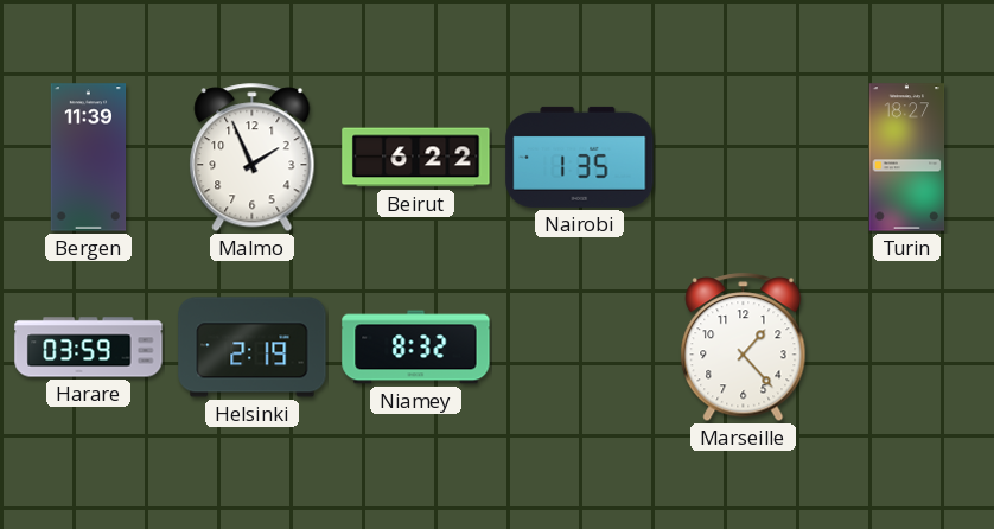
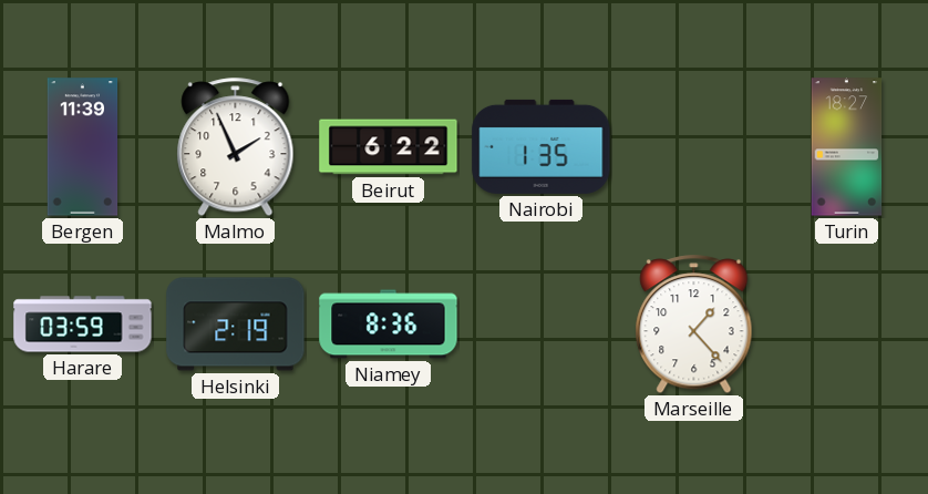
Niamey: 8:32 -> 8:36 (389, 325)
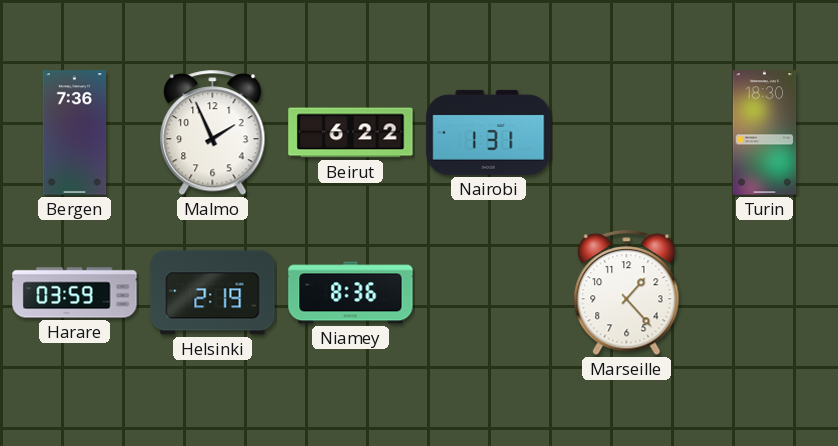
Bergen: 11:39 -> 7:36 (75, 133)
Nairobi: 1:35 -> 1:31 (489, 132)
Turin: 18:27 -> 18:30 (765, 133)
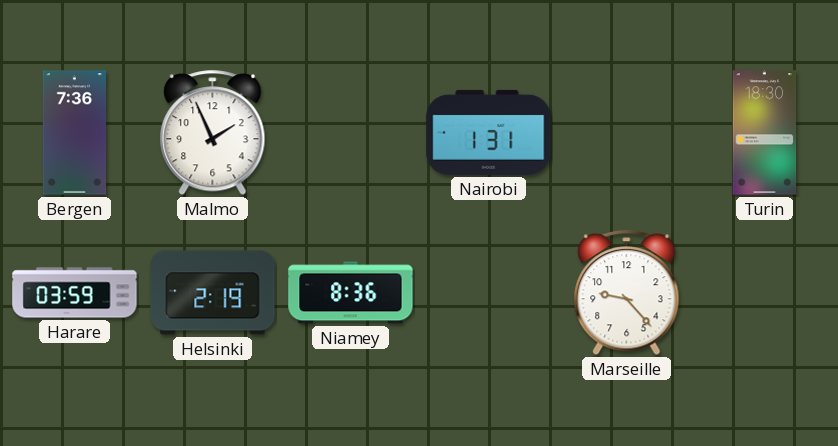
Beirut: 6:22 -> none (351, 133)
Marseille: 1:23 -> 9:23 (627, 293)
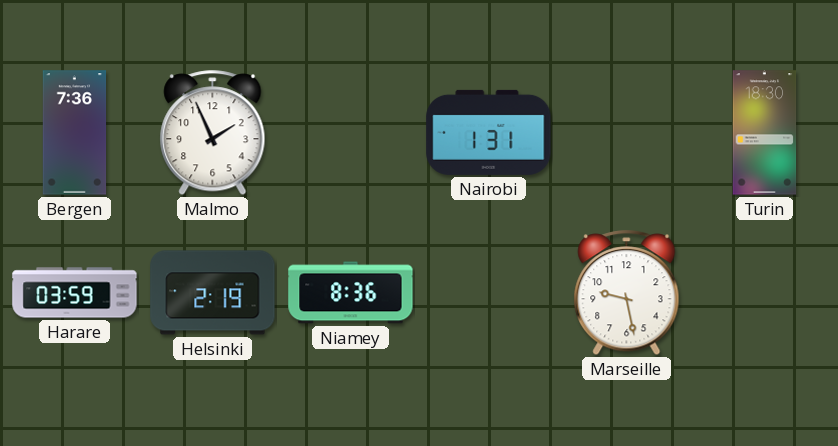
Marseille: 9:23 -> 9:28 (627, 293)
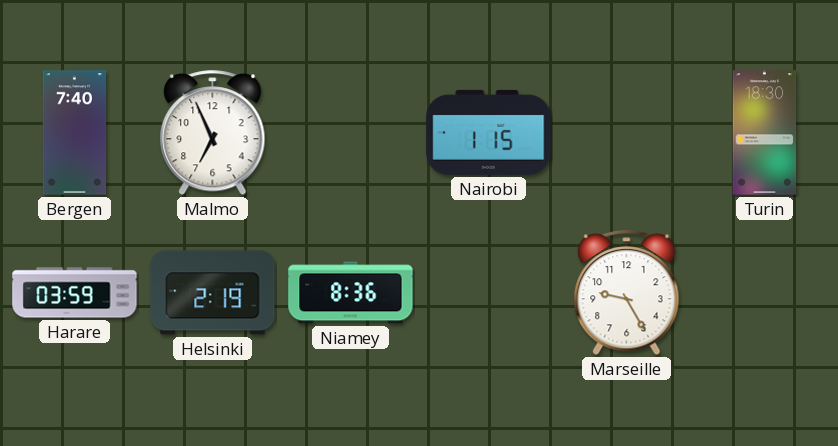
Bergen: 7:36 -> 7:40 (75, 133)
Malmo: 1:56 -> 6:56 (213, 133)
Nairobi: 1:31 -> 1:15 (489, 132)
Marseille: 9:28 -> 9:25 (627, 293)
